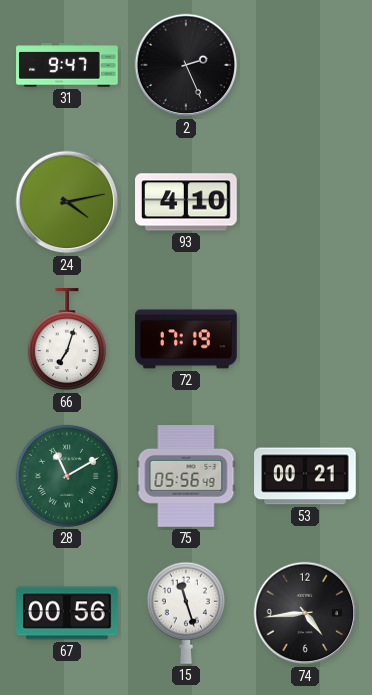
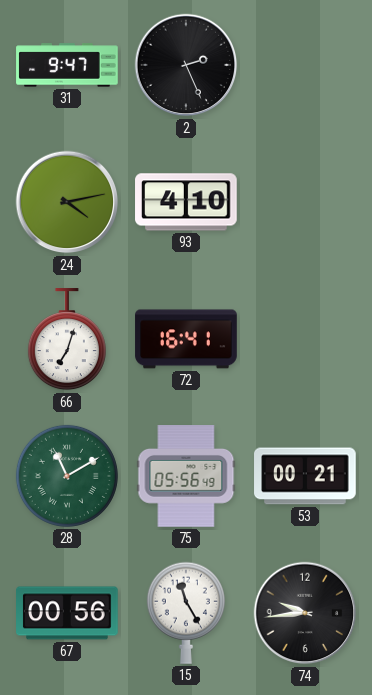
72: 17:19 -> 16:41 (186, 339)
15: 11:27 -> 11:25 (186, 613)
74: 4:44 -> 9:44 (305, 613)
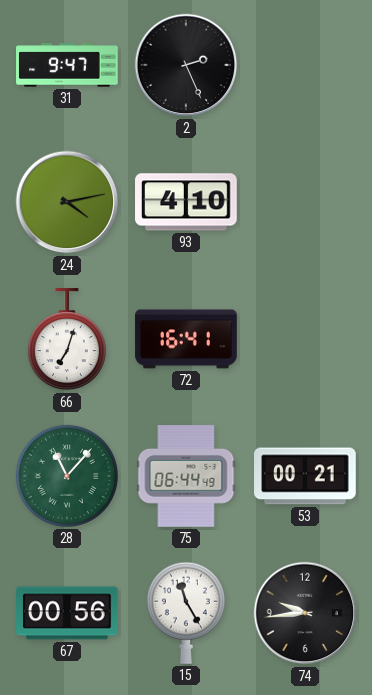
28: 11:10 -> 11:07 (67, 476)
75: 05:56 -> 06:44 (186, 476)
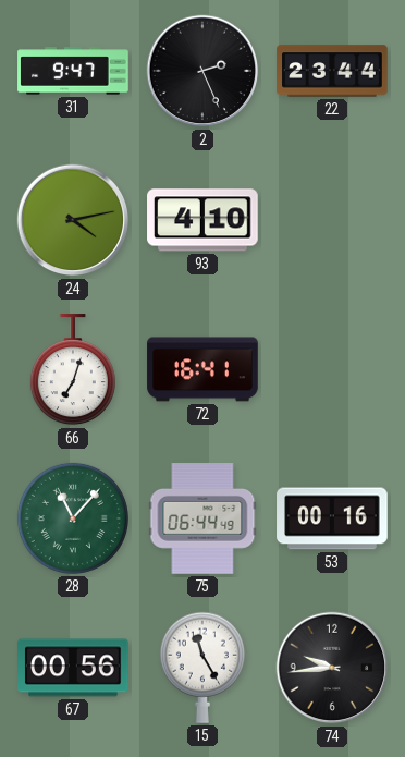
22: none -> 23:44 (332, 71)
53: 00:21 -> 00:16 (332, 518)
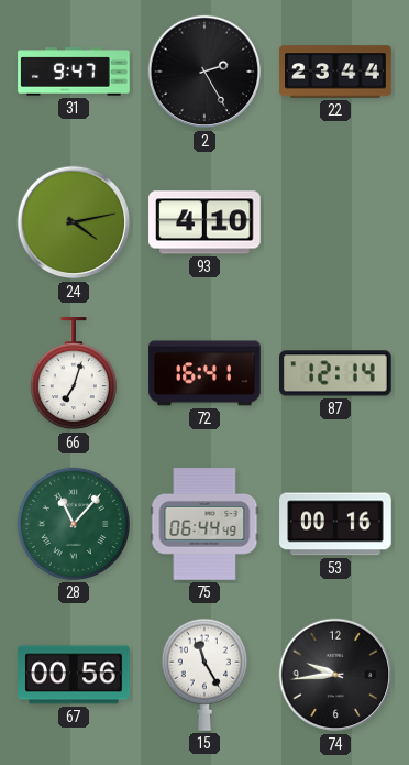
2: 2:26 -> 2:25 (204, 72)
87: none -> 12:14 (336, 373)
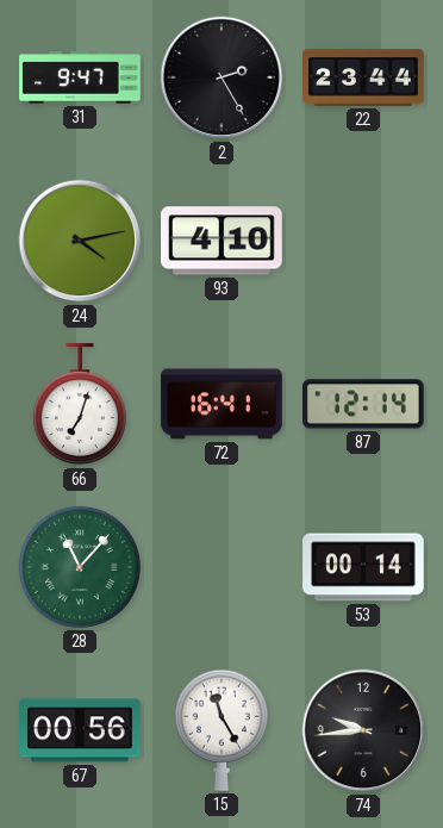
75: 06:44 -> none (204, 524)
53: 00:16 -> 00:14 (363, 567)
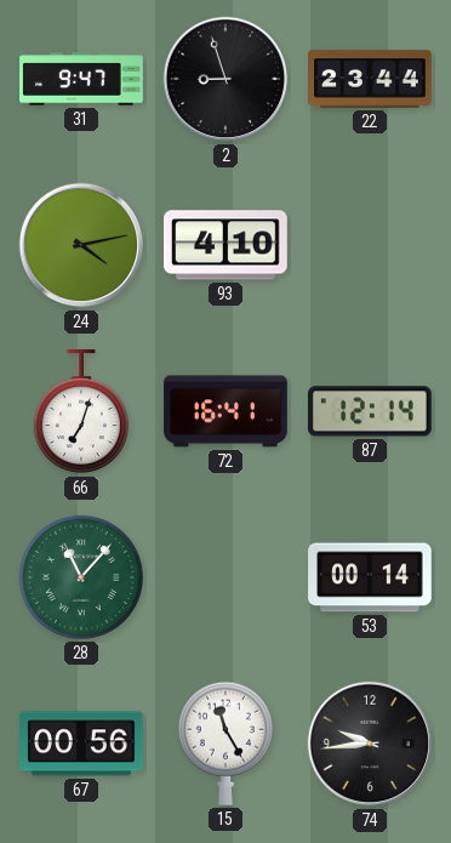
2: 2:25 -> 8:57 (225, 79)
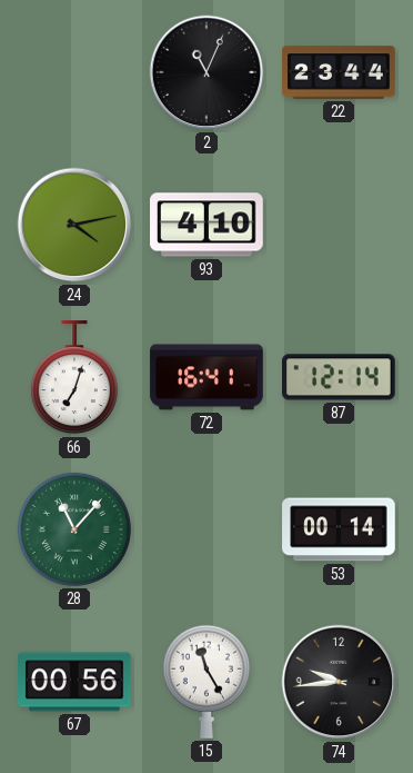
31: 9:47 -> none (81, 79)
2: 8:57 -> 11:04 (206, 72)
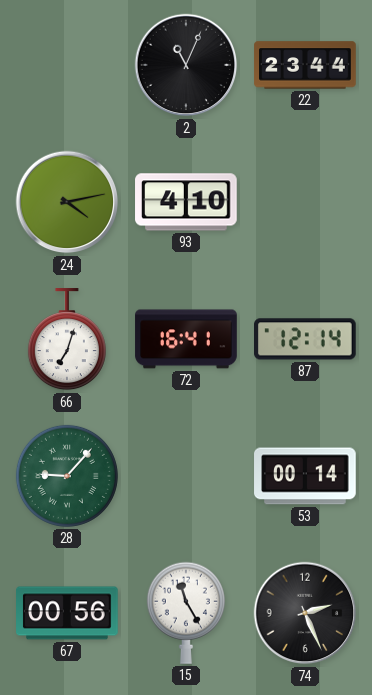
28: 11:07 -> 9:07 (67, 476)
74: 9:44 -> 2:26 (305, 613)
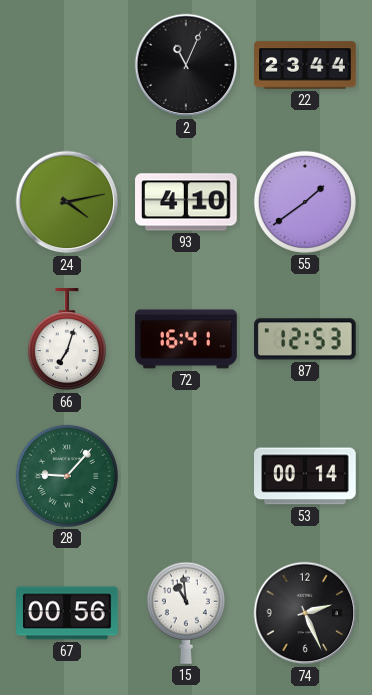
55: none -> 1:39 (305, 202)
87: 12:14 -> 12:53 (306, 339)
15: 11:25 -> 10:59 (186, 613)
